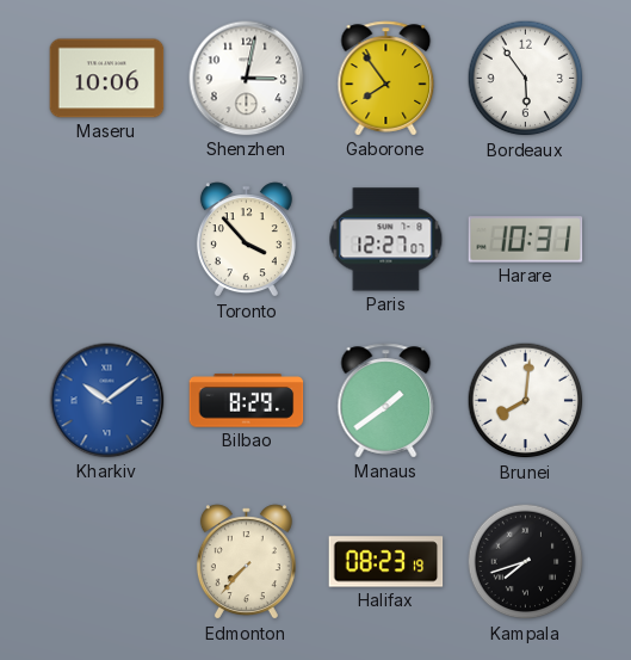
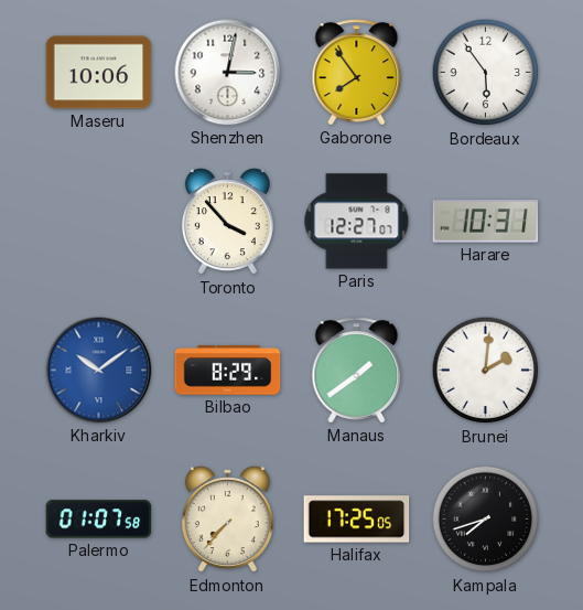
Brunei: 8:01 -> 2:01 (486, 371)
Palermo: none -> 01:07 (99, 520)
Halifax: 08:23 -> 17:25 (357, 520)
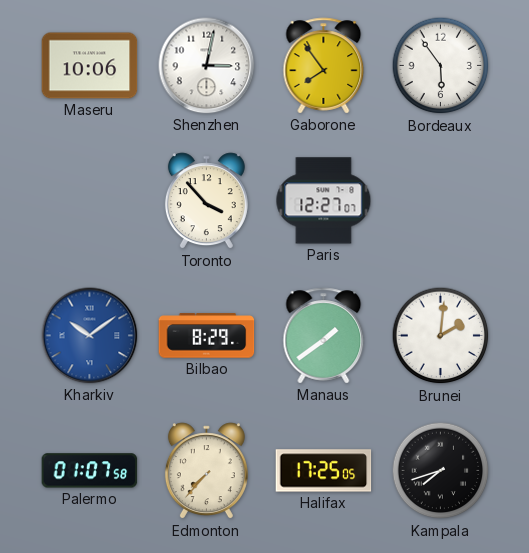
Harare: 10:31 -> none (486, 222)
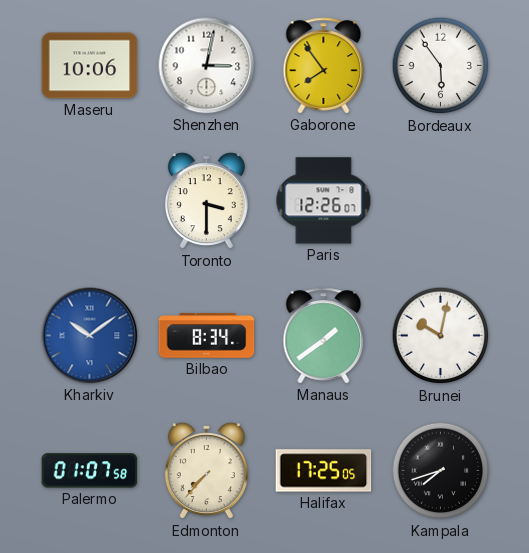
Toronto: 3:53 -> 3:30 (206, 201)
Paris: 12:27 -> 12:26 (324, 201)
Bilbao: 8:29 -> 8:34 (207, 336)
Brunei: 2:01 -> 10:02 (441, 336)
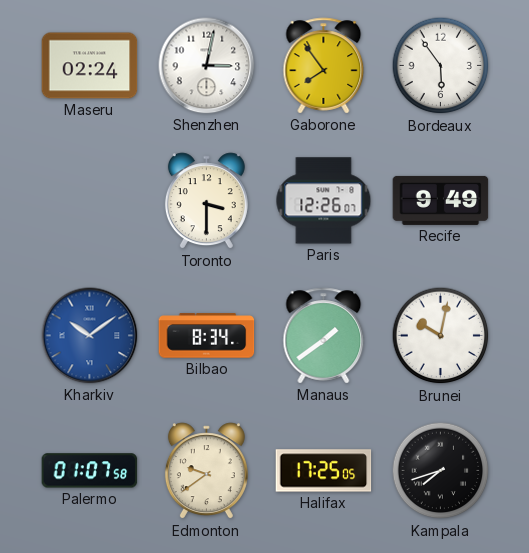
Maseru: 10:06 -> 02:24 (90, 66)
Recife: none -> 9:49 (441, 200)
Edmonton: 7:37 -> 9:39 (206, 471)
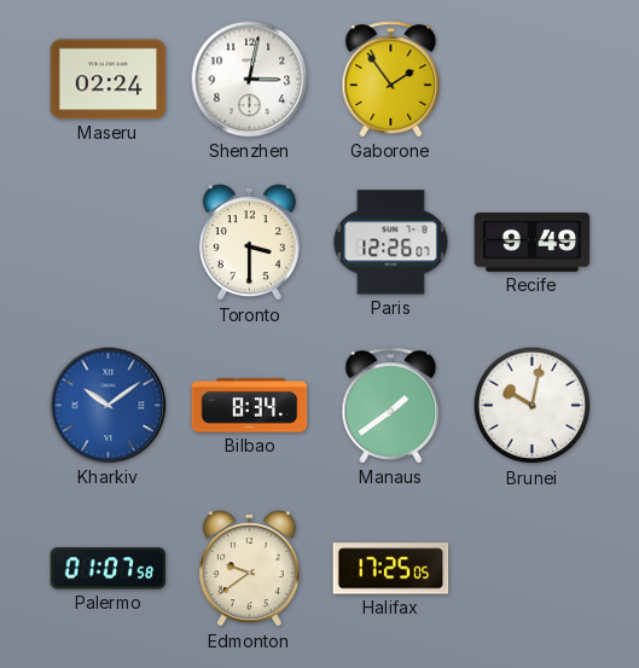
Gaborone: 7:54 -> 1:54 (391, 80)
Bordeaux: 5:54 -> none (441, 66)
Kampala: 7:42 -> none (441, 471)
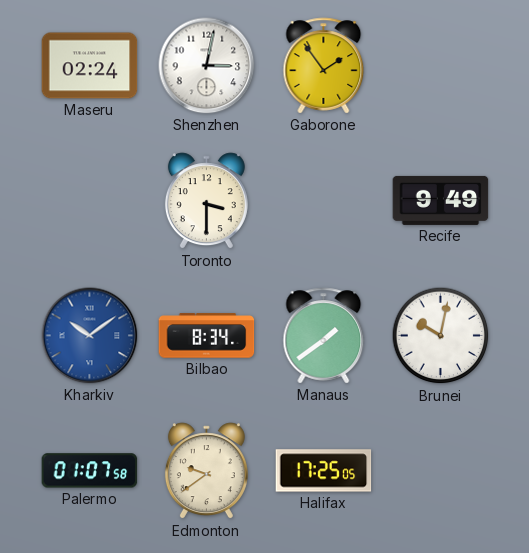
Paris: 12:26 -> none (391, 243)
